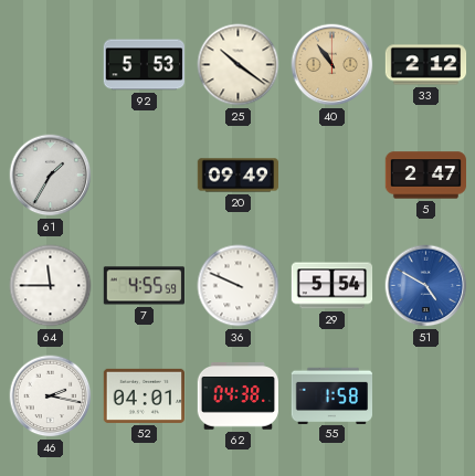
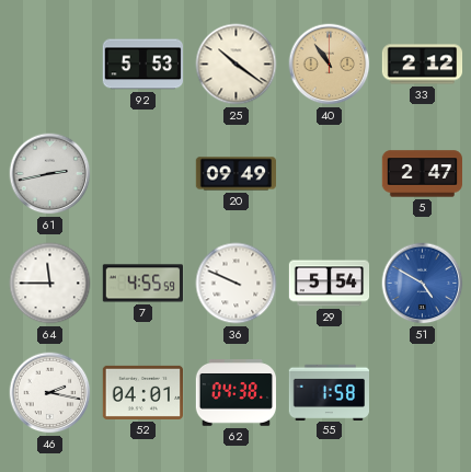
61: 1:35 -> 2:43 (50, 174)
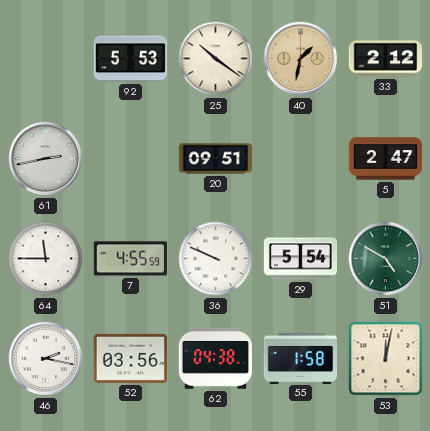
40: 10:54 -> 1:32 (301, 59)
20: 09:49 -> 09:51 (215, 159)
51 dial: blue -> green (386, 259)
52: 04:01 -> 03:56 (130, 358)
53: none -> 12:02 (386, 359)
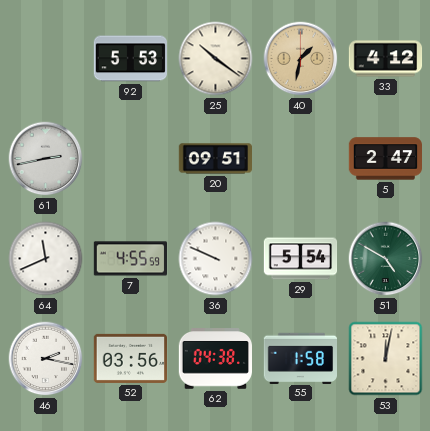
33: 2:12 -> 4:12 (386, 59)
64: 11:45 -> 11:41 (46, 259)
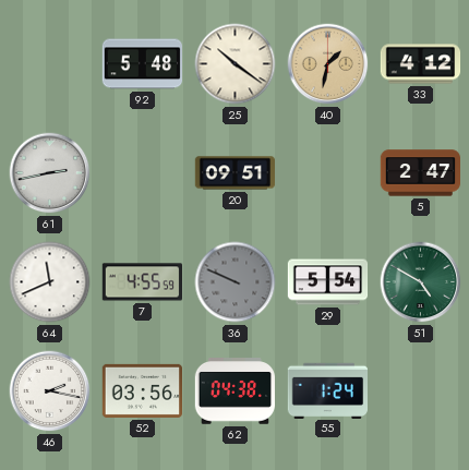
92: 5:53 -> 5:48 (142, 64)
36 dial: white -> grey (236, 282)
55: 1:58 -> 1:24 (327, 390)
53: 12:02 -> none (386, 359)
